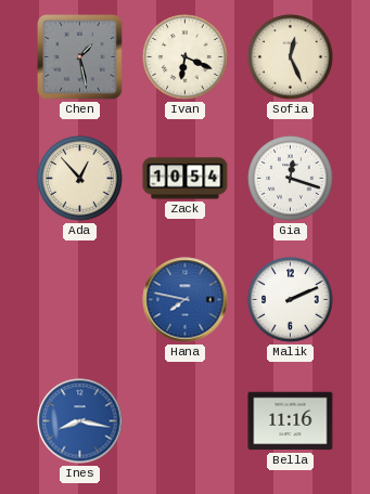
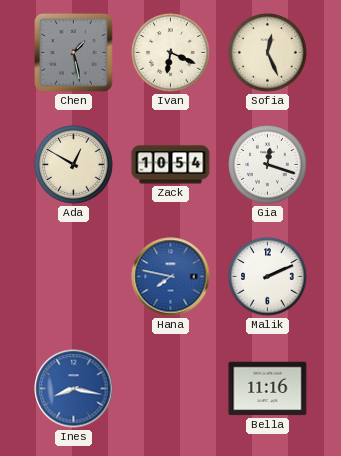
Ada: 12:53 -> 12:50 (74, 165)
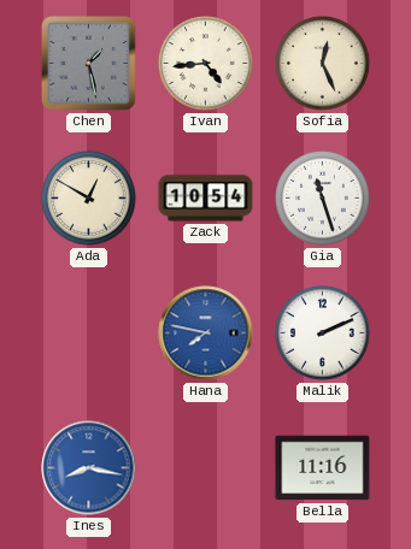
Ivan: 6:19 -> 4:44 (206, 64)
Gia: 12:18 -> 11:27 (323, 199)
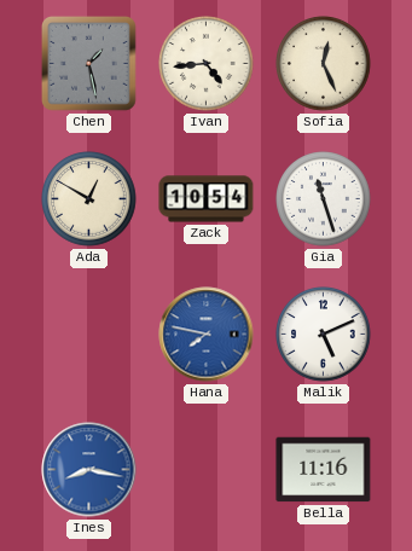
Malik: 2:11 -> 5:11 (324, 335)
